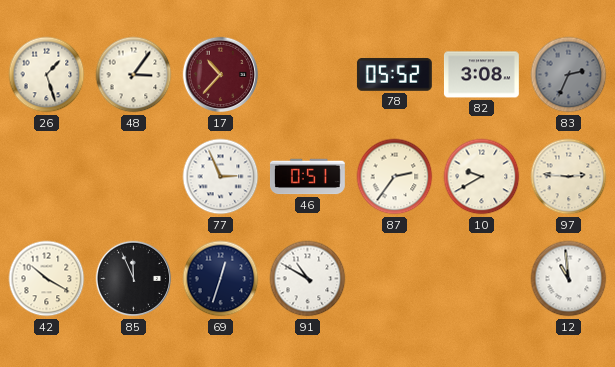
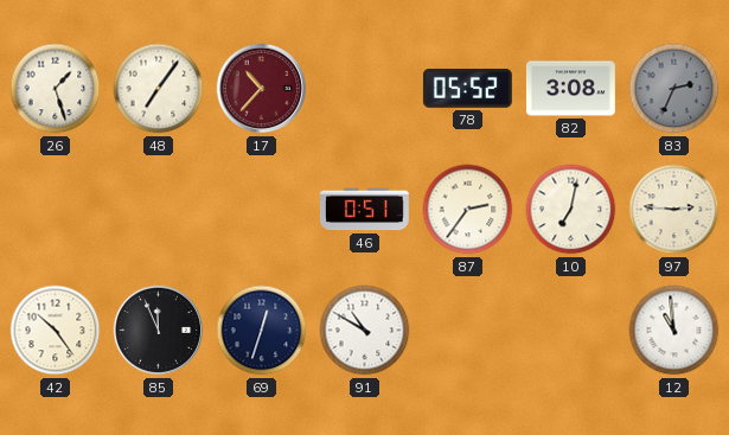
48: 3:06 -> 7:06 (159, 89)
77: 2:56 -> none (221, 177)
10: 9:40 -> 7:02 (571, 210)
42: 10:20 -> 10:24 (56, 331)
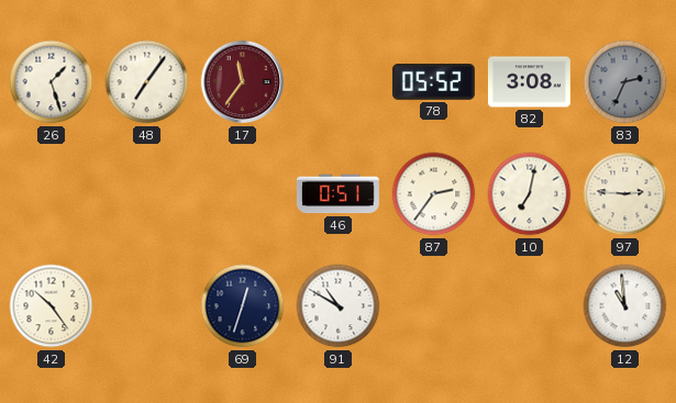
17: 10:37 -> 11:36 (243, 82)
85: 11:56 -> none (159, 331)
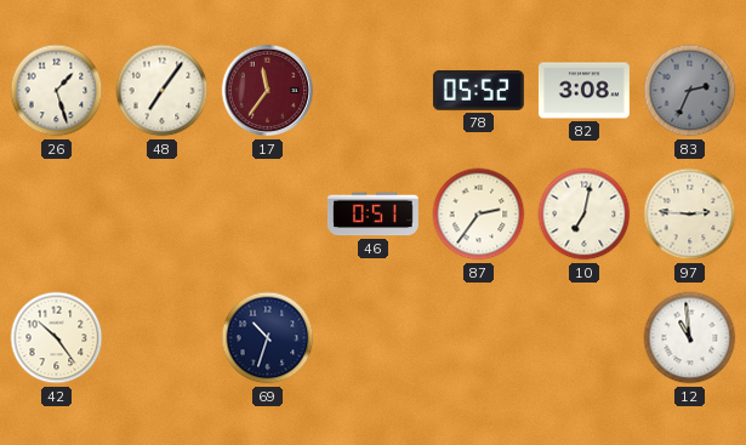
69: 12:33 -> 10:33 (268, 338)
91: 10:50 -> none (339, 306)
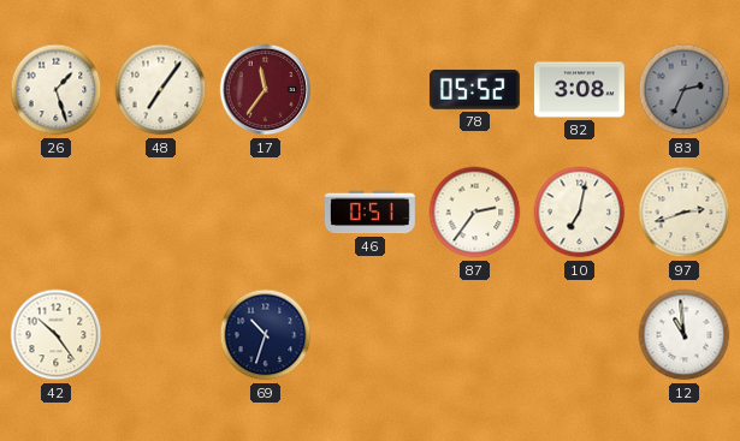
97: 2:46 -> 2:42 (685, 213)
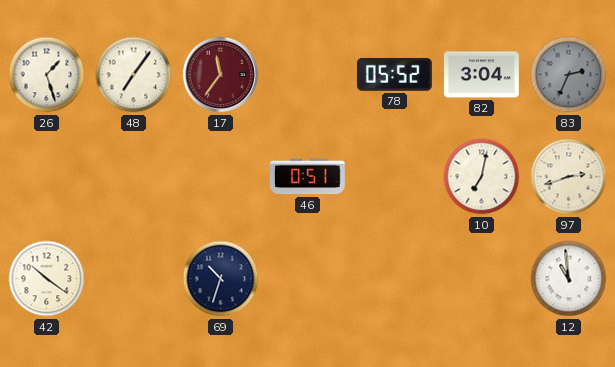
82: 3:08 -> 3:04 (481, 75)
87: 2:36 -> none (475, 213)
42: 10:24 -> 10:21 (47, 279)
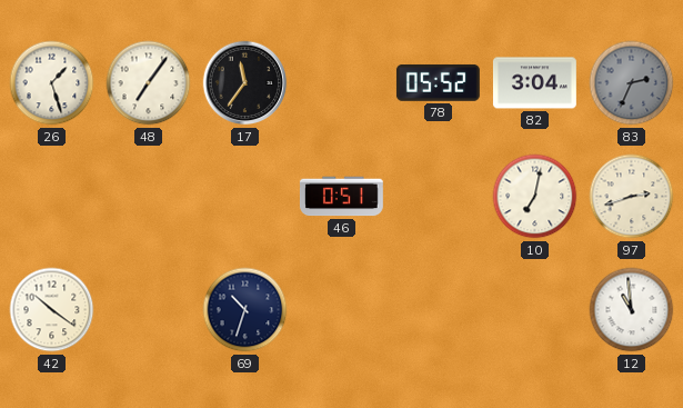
17 dial: burgundy -> black (245, 83)
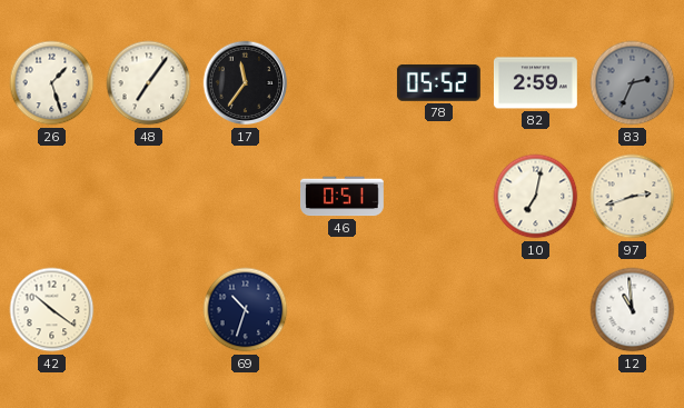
82: 3:04 -> 2:59 (535, 83)
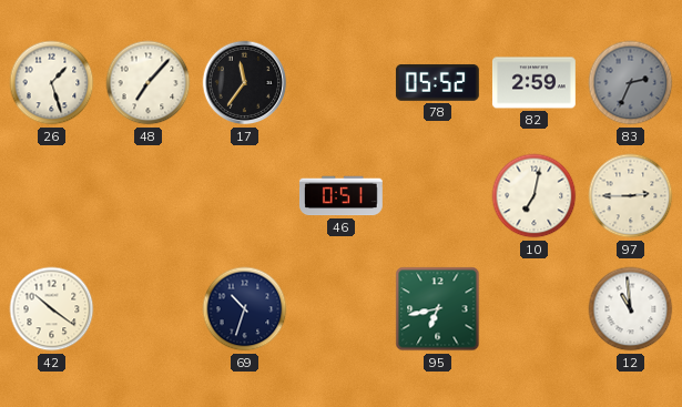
48: 7:06 -> 7:07 (149, 83)
97: 2:42 -> 2:45 (631, 196)
95: none -> 6:43 (438, 309)
